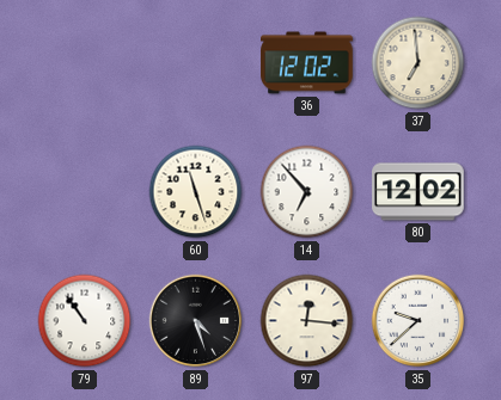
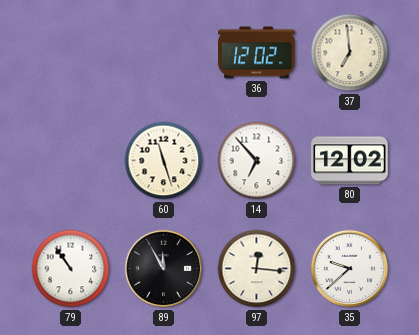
89: 4:27 -> 11:55 (164, 269)
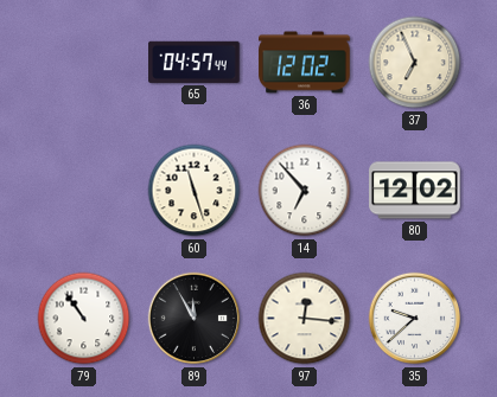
65: none -> 04:57 (195, 62)
37: 6:59 -> 6:56 (415, 63)
